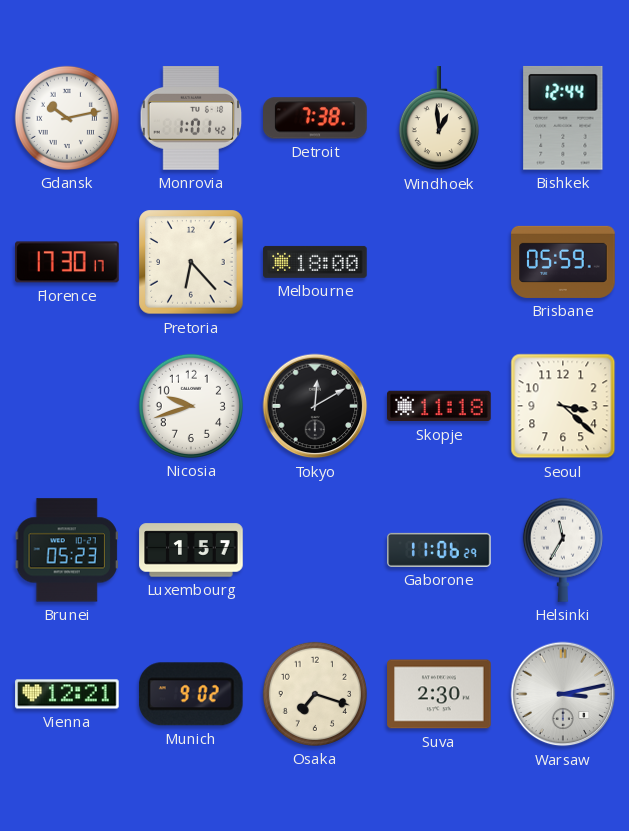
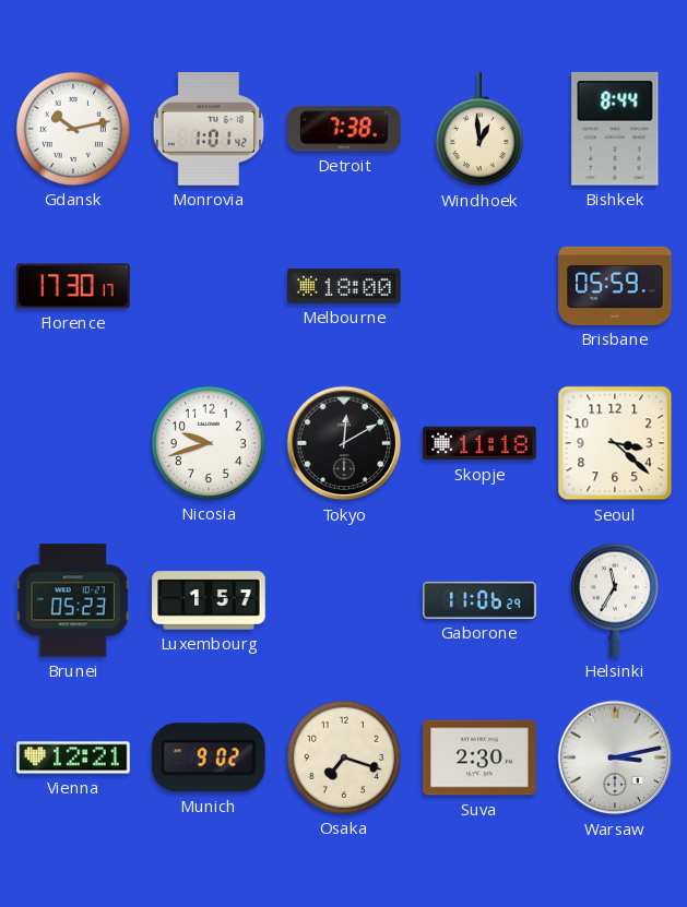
Bishkek: 12:44 -> 8:44 (615, 129)
Pretoria: 6:23 -> none (191, 262)
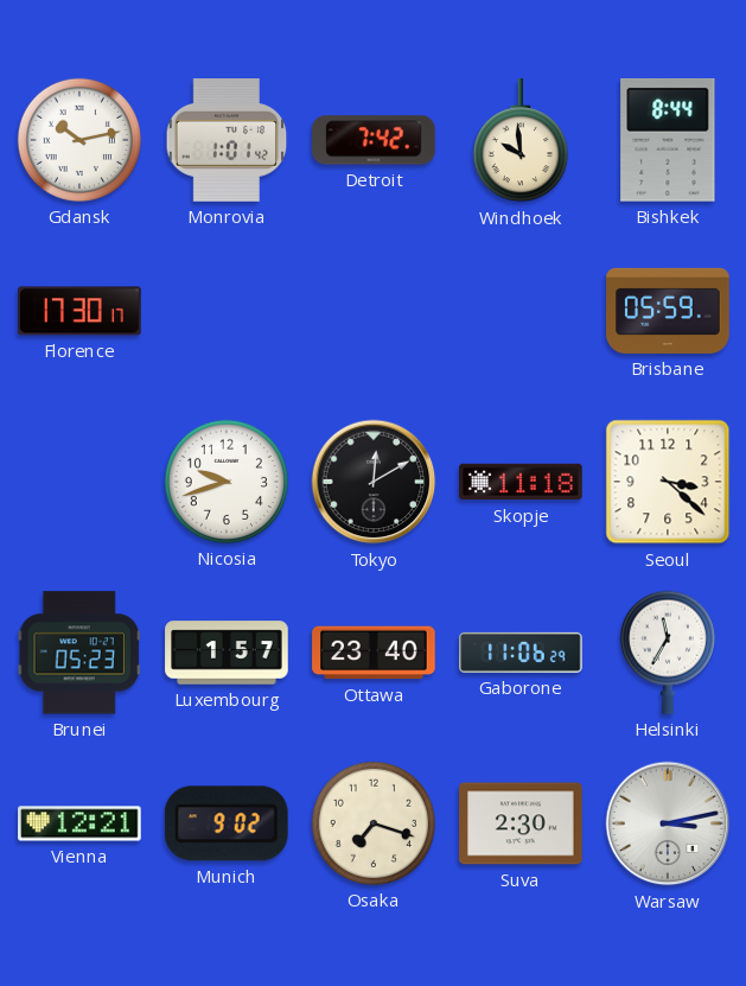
Detroit: 7:38 -> 7:42 (374, 140)
Windhoek: 12:59 -> 9:59 (521, 141)
Melbourne: 18:00 -> none (344, 286)
Ottawa: none -> 23:40 (374, 653)
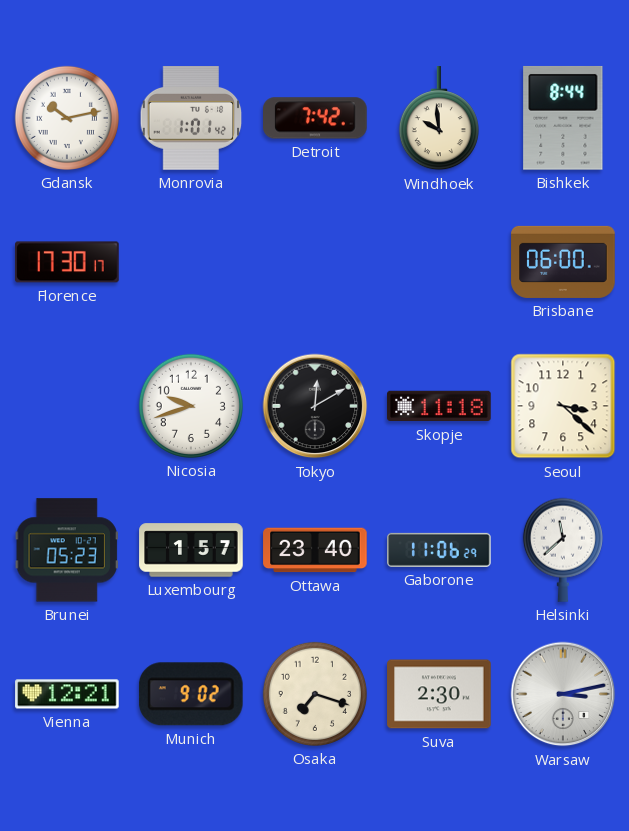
Brisbane: 05:59 -> 06:00 (563, 262)
Helsinki: 11:35 -> 11:38 (563, 550)
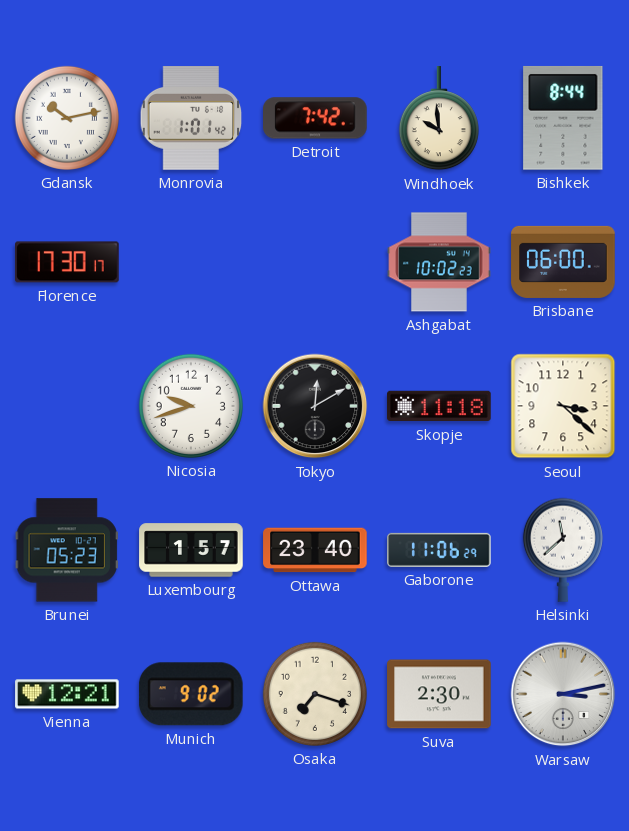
Ashgabat: none -> 10:02 (439, 262)
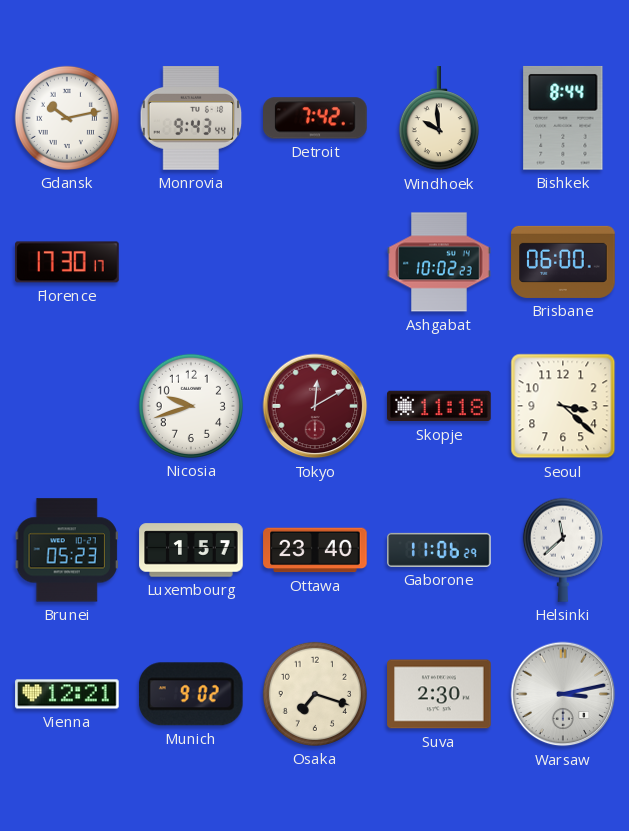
Monrovia: 1:01 -> 9:43 (191, 118)
Tokyo dial: black -> burgundy (315, 406)
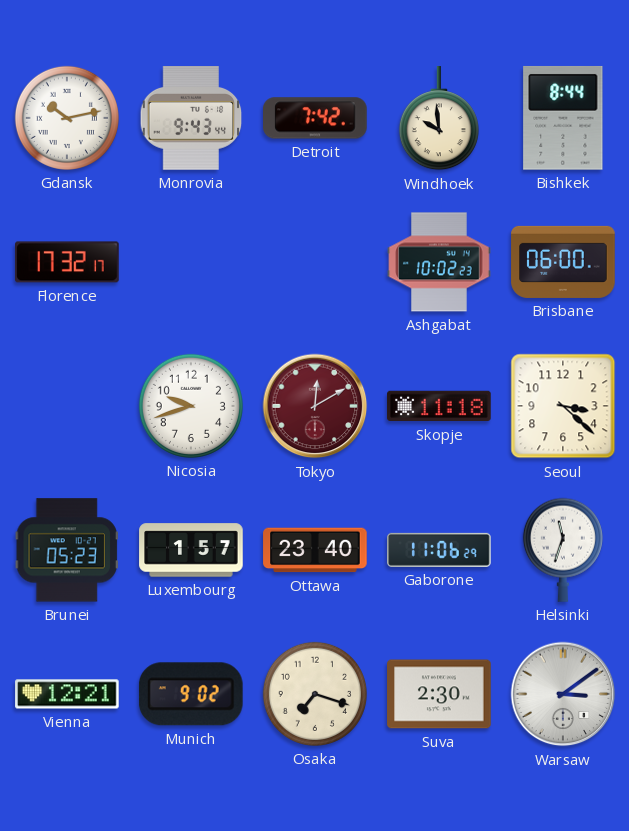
Florence: 17:30 -> 17:32 (67, 262)
Helsinki: 11:38 -> 11:33 (563, 550)
Warsaw: 3:13 -> 3:09 (563, 694)
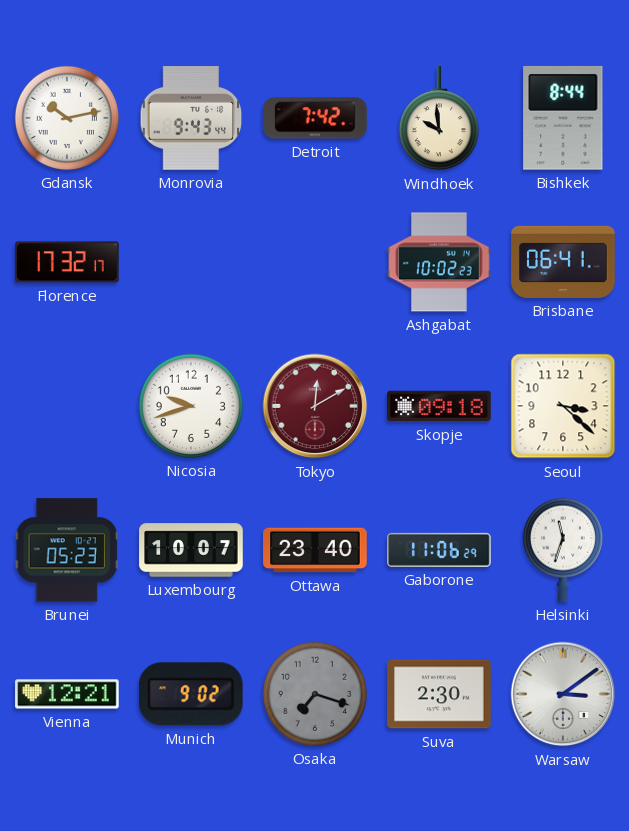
Brisbane: 06:00 -> 06:41 (563, 262)
Skopje: 11:18 -> 09:18 (439, 406)
Luxembourg: 1:57 -> 10:07 (191, 550)
Osaka dial: cream -> grey (315, 694)
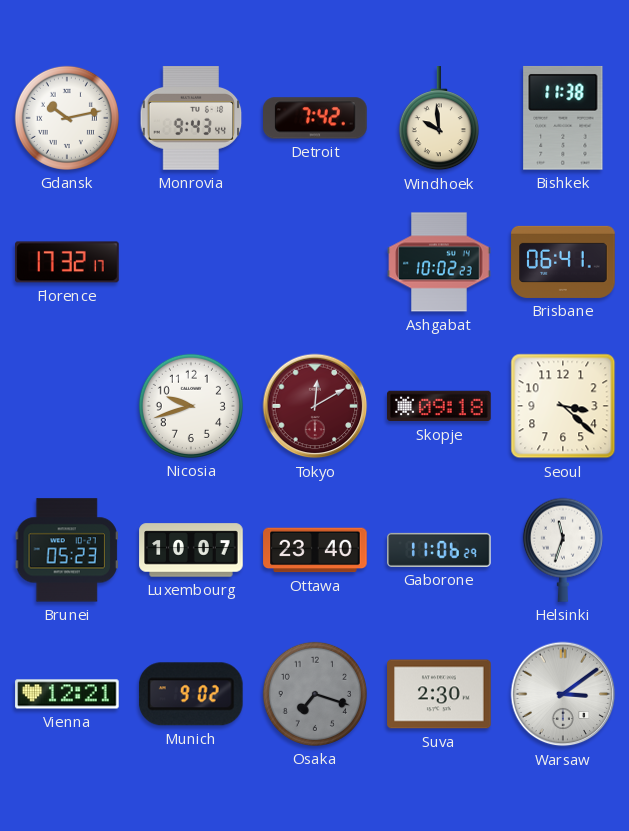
Bishkek: 8:44 -> 11:38 (563, 118)
